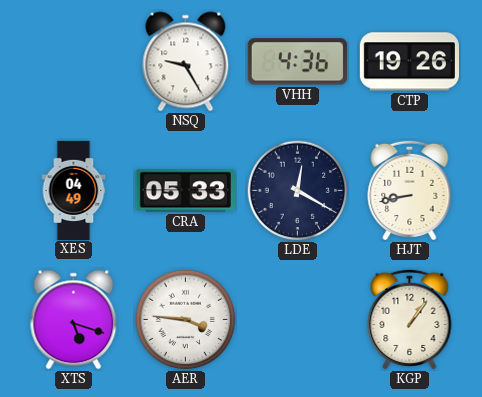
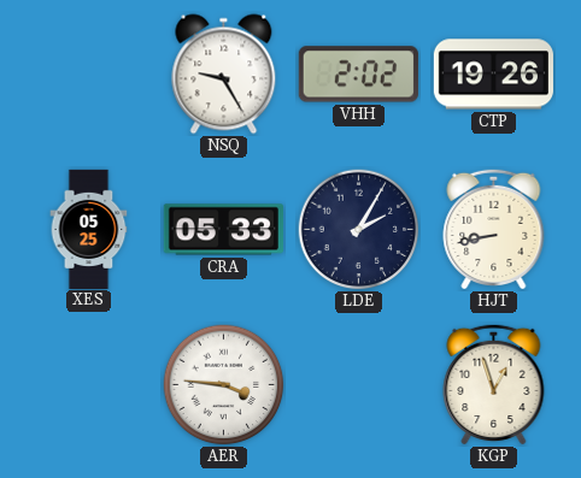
VHH: 4:36 -> 2:02 (358, 75)
XES: 04:49 -> 05:25 (89, 229)
LDE: 12:20 -> 2:05 (359, 230)
XTS: 5:18 -> none (74, 320)
KGP: 1:06 -> 12:57 (494, 384)
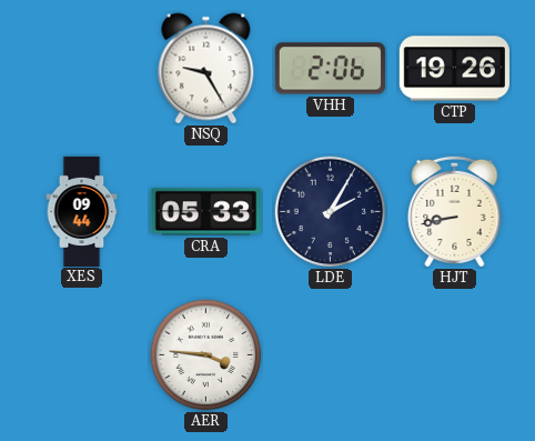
VHH: 2:02 -> 2:06 (330, 69)
XES: 05:25 -> 09:44 (82, 211)
KGP: 12:57 -> none (494, 384)
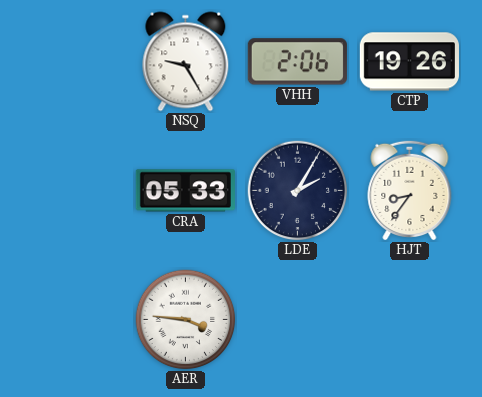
XES: 09:44 -> none (82, 211)
HJT: 8:43 -> 8:36 (410, 190)
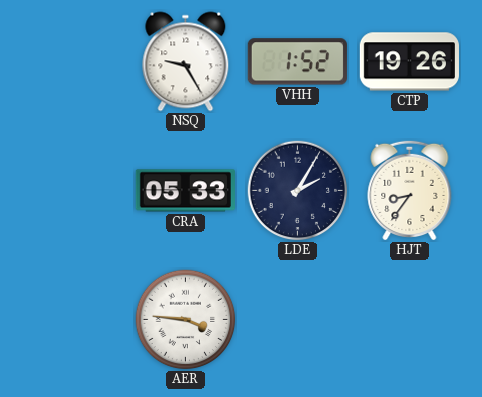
VHH: 2:06 -> 1:52 (297, 62)
